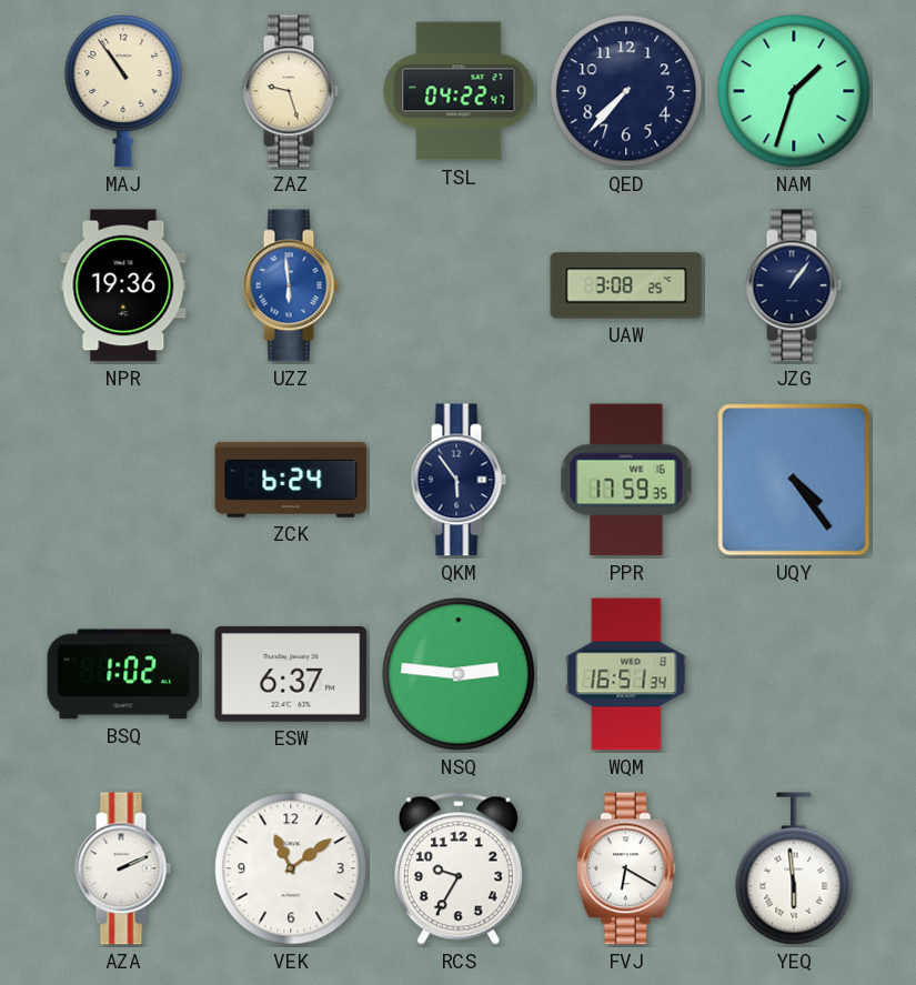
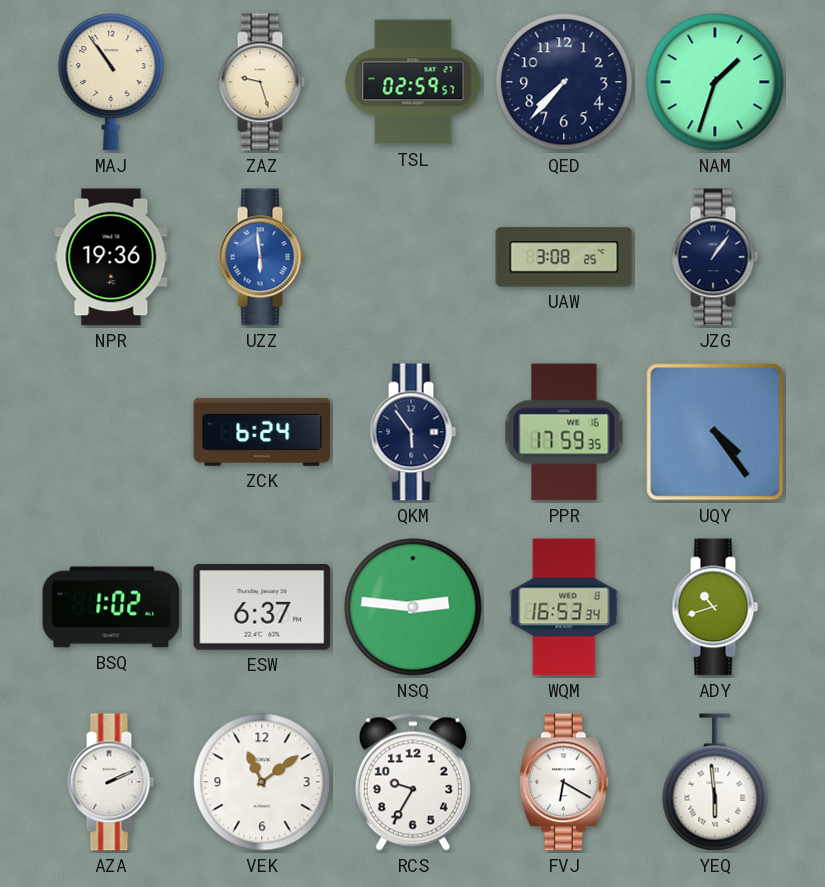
TSL: 04:22 -> 02:59 (413, 82)
WQM: 16:51 -> 16:53 (564, 607)
ADY: none -> 10:42 (715, 607)
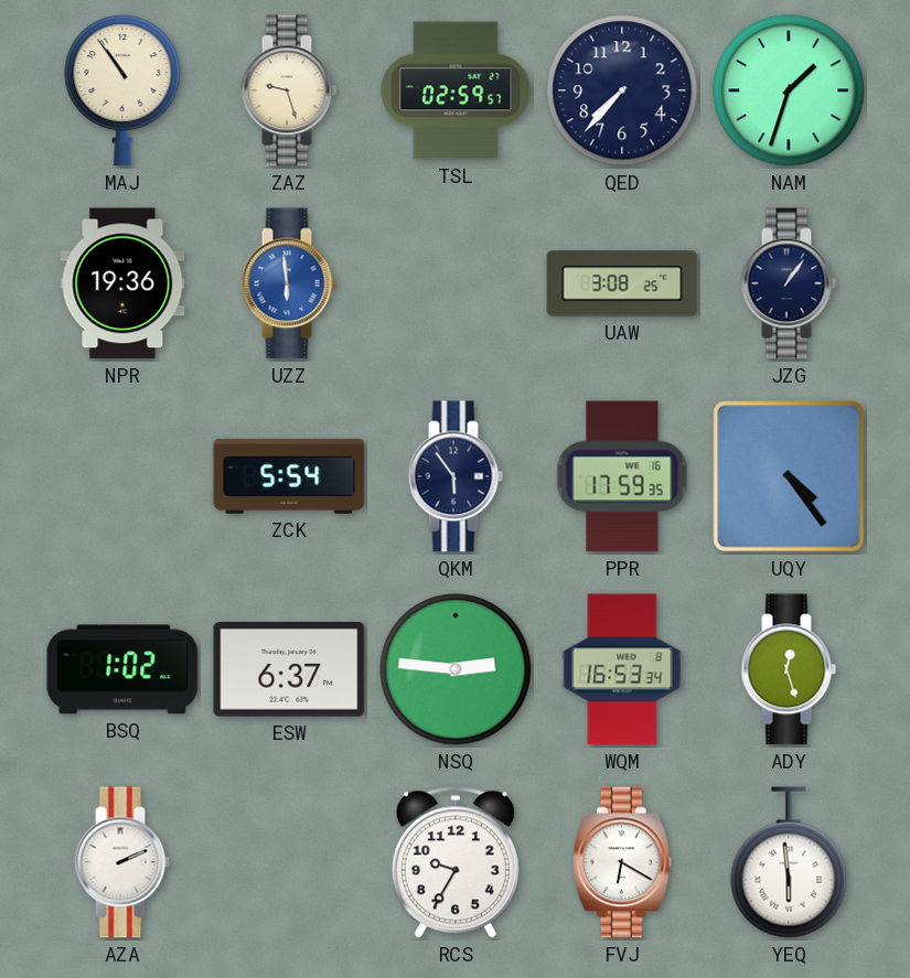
ZCK: 6:24 -> 5:54 (289, 476)
ADY: 10:42 -> 12:27 (789, 669)
VEK: 11:09 -> none (262, 782)
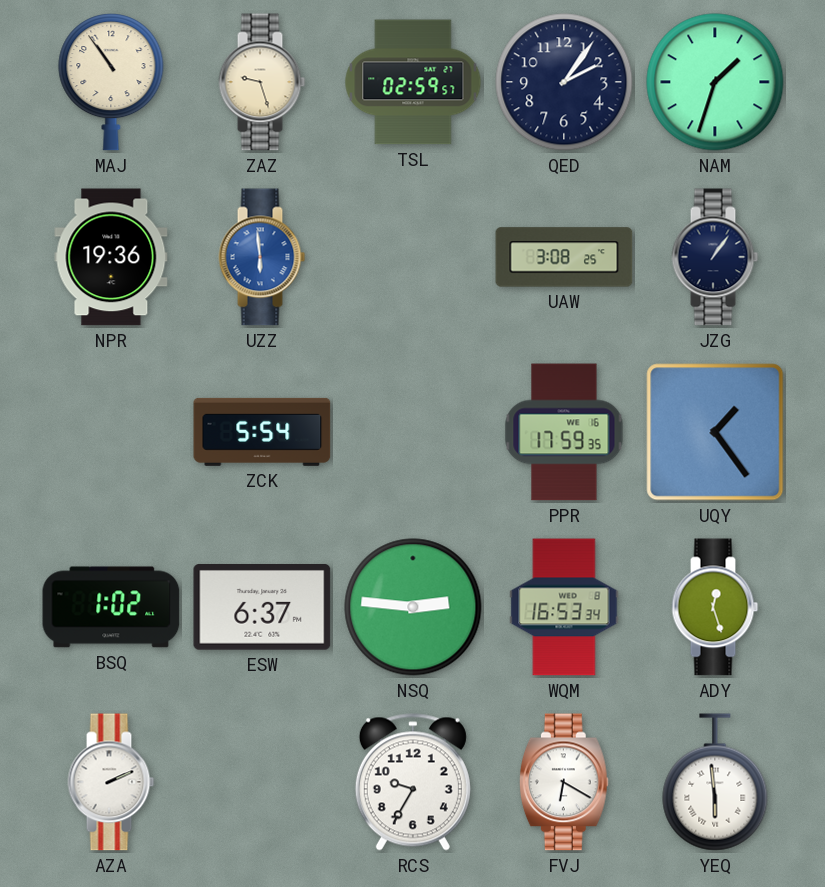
QED: 7:37 -> 2:06 (564, 82)
QKM: 5:54 -> none (456, 476)
UQY: 4:24 -> 1:24 (715, 432)
